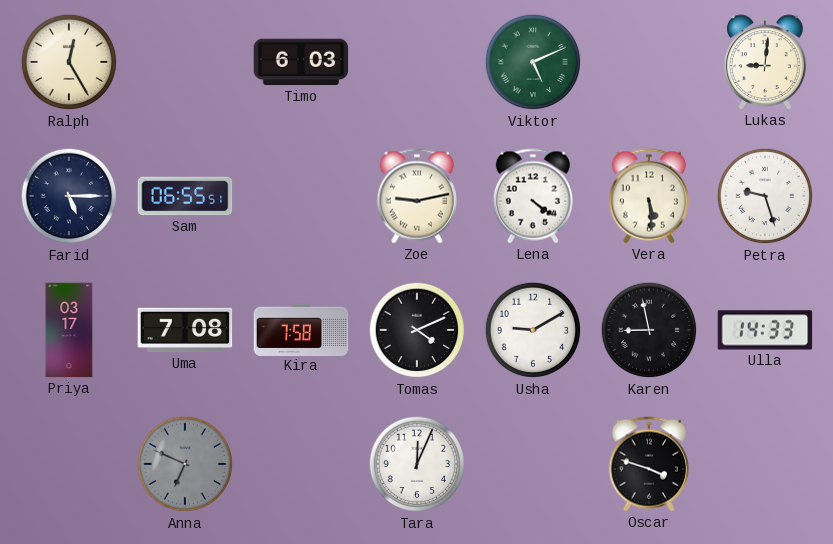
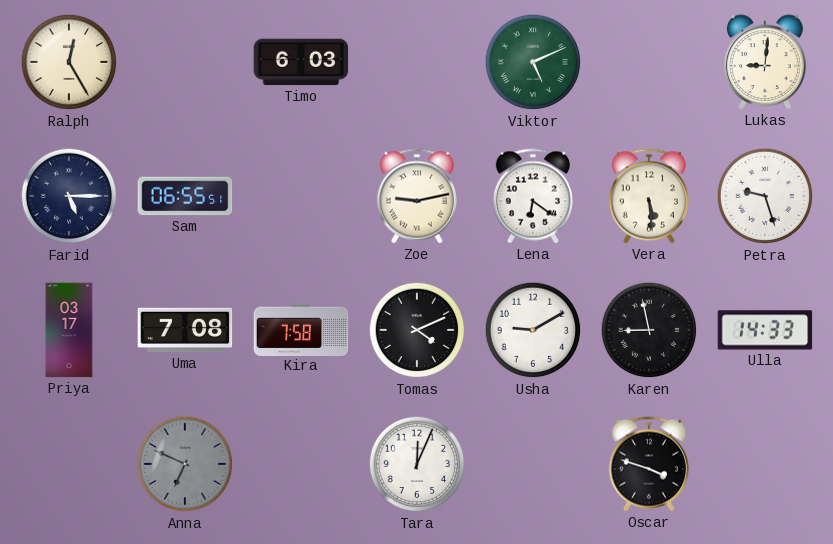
Lena: 4:21 -> 6:21 (533, 196)
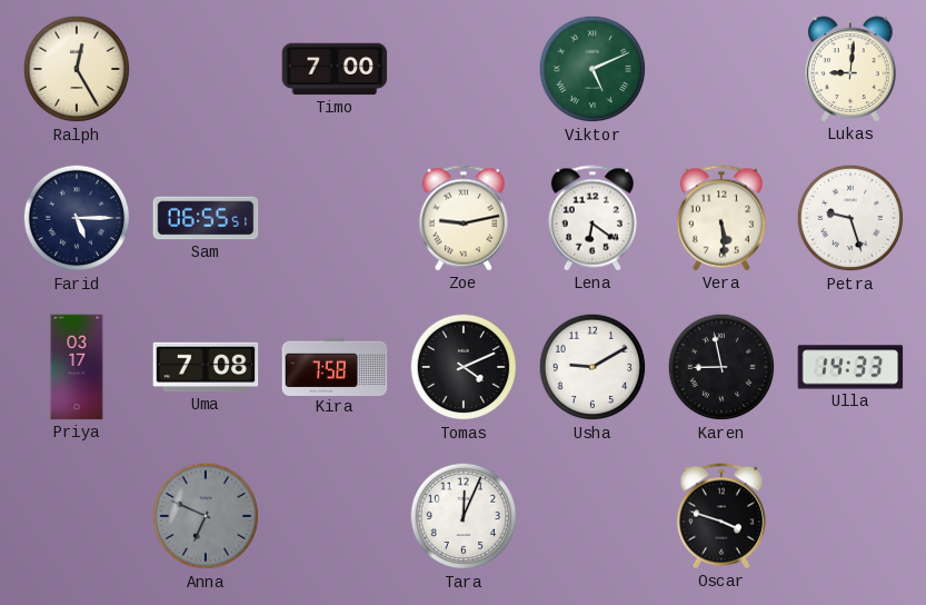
Timo: 6:03 -> 7:00 (335, 69)
